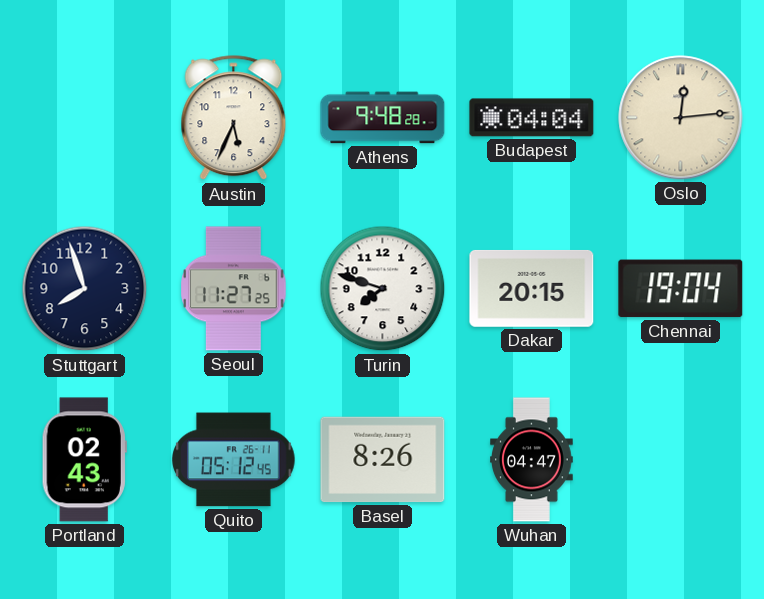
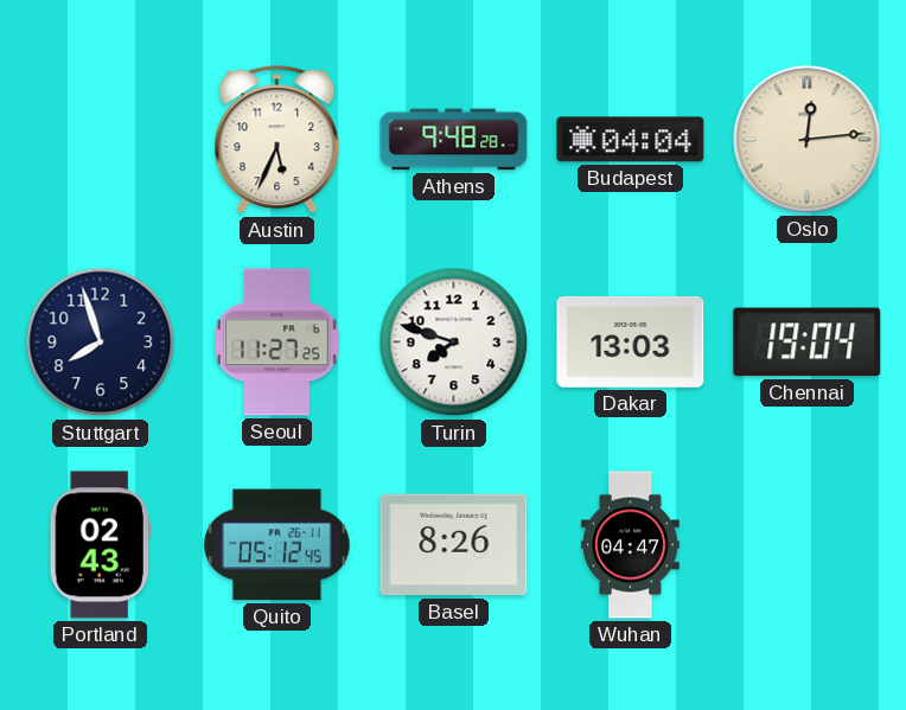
Dakar: 20:15 -> 13:03 (631, 341)
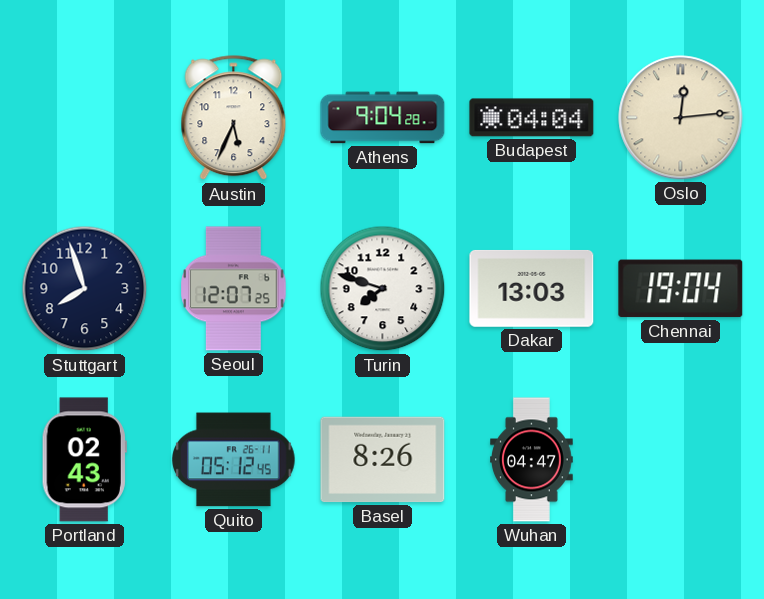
Athens: 9:48 -> 9:04 (383, 118)
Seoul: 11:27 -> 12:07 (234, 289)
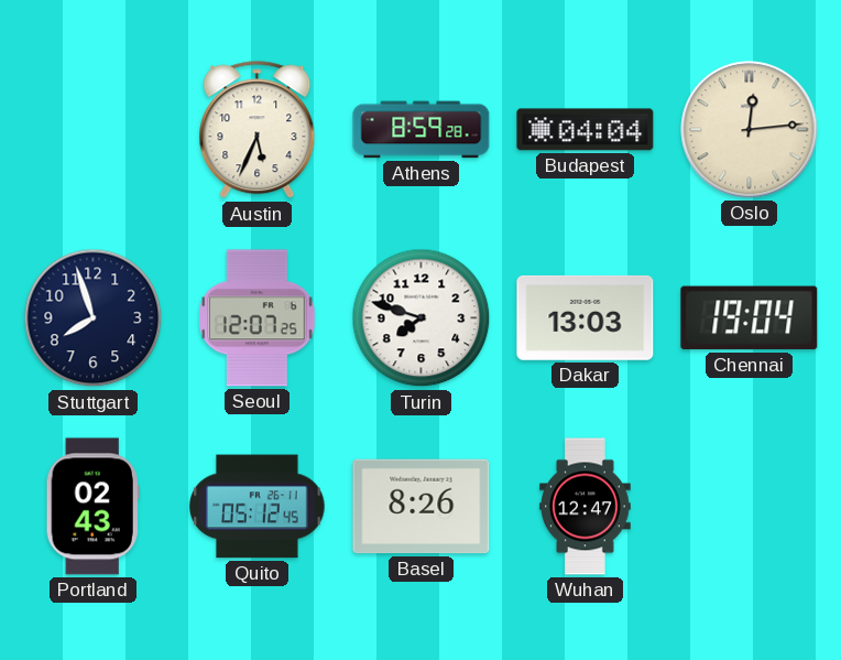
Athens: 9:04 -> 8:59 (422, 130)
Wuhan: 04:47 -> 12:47 (586, 507)
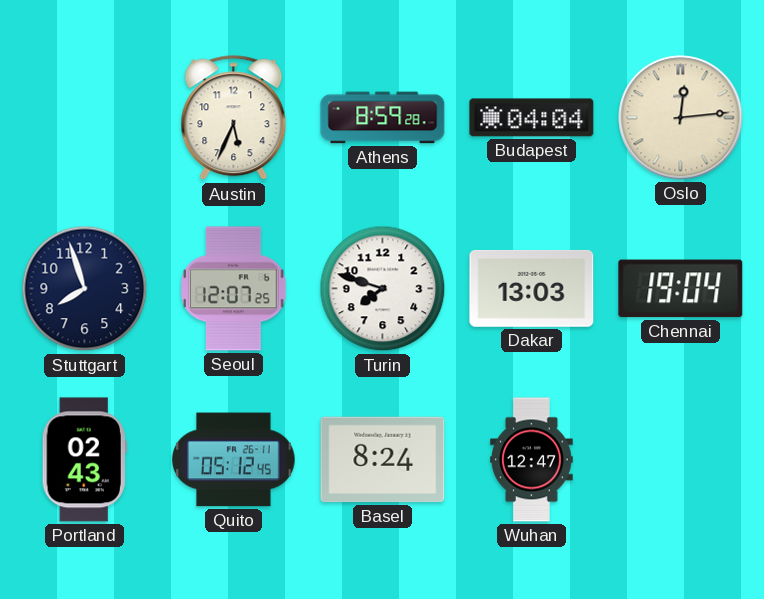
Basel: 8:26 -> 8:24 (383, 460)
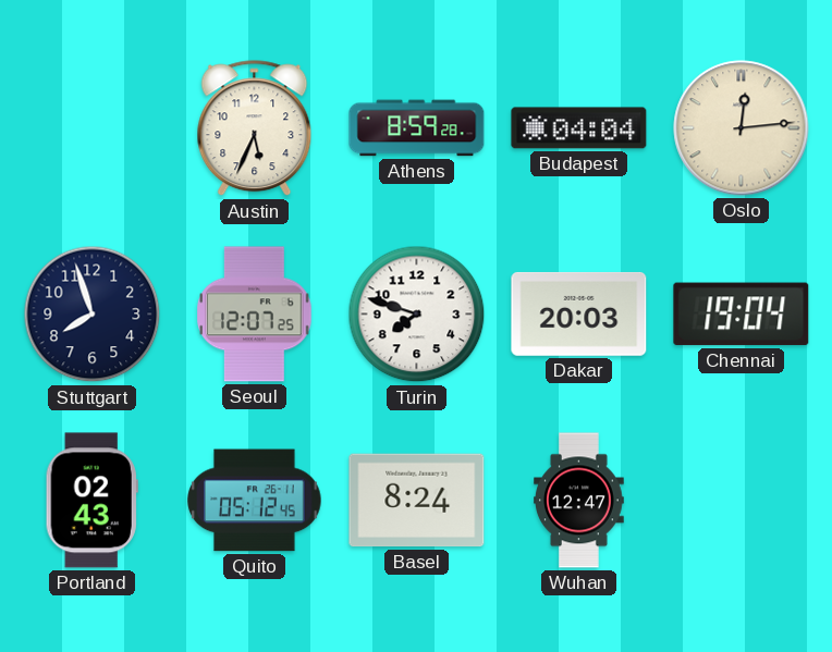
Dakar: 13:03 -> 20:03 (579, 313)
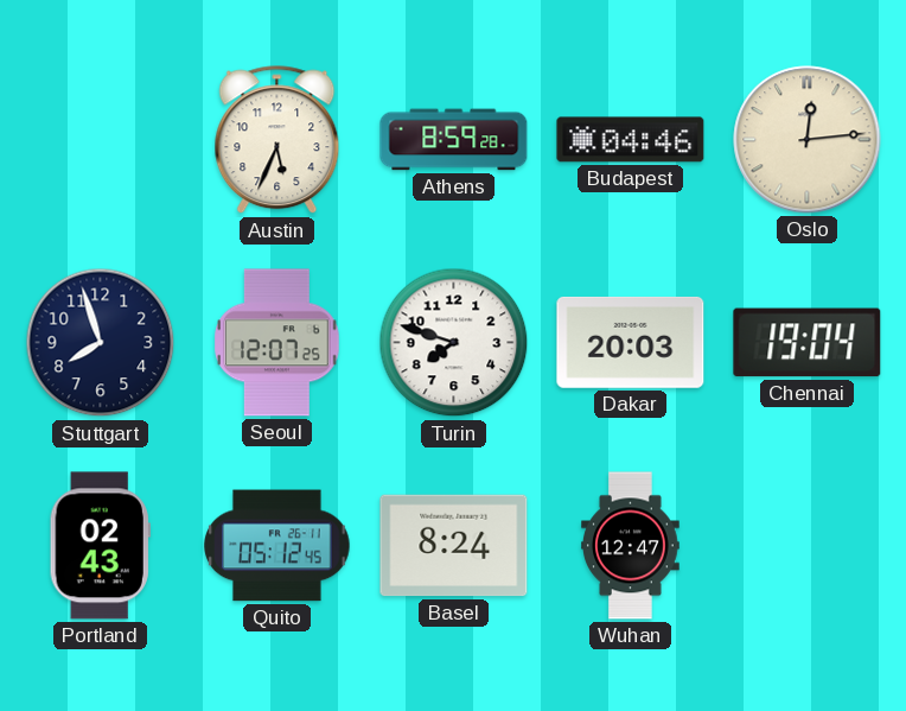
Budapest: 04:04 -> 04:46 (631, 140)
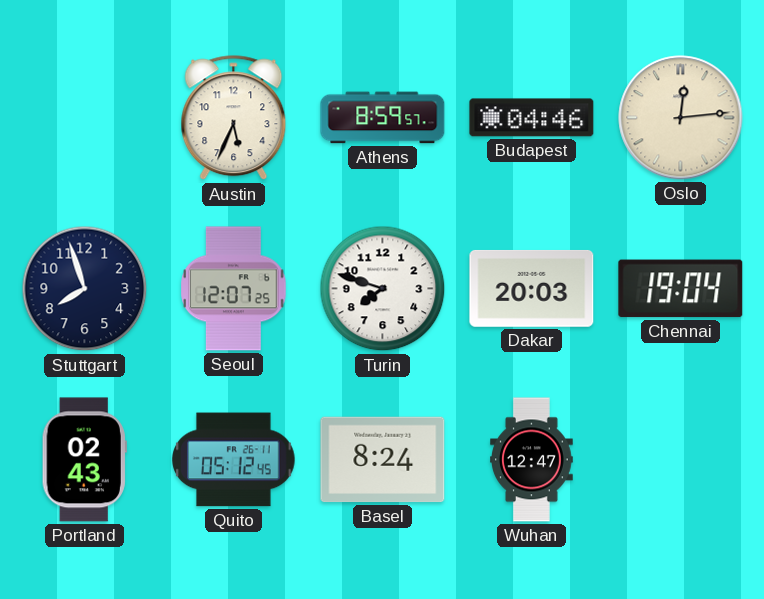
Athens: 8:59:28 -> 8:59:57 (383, 118)
